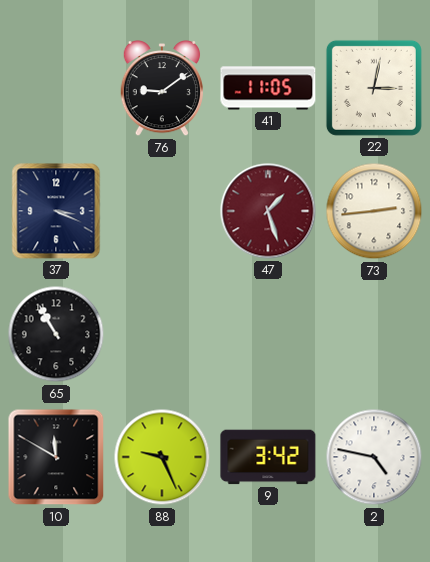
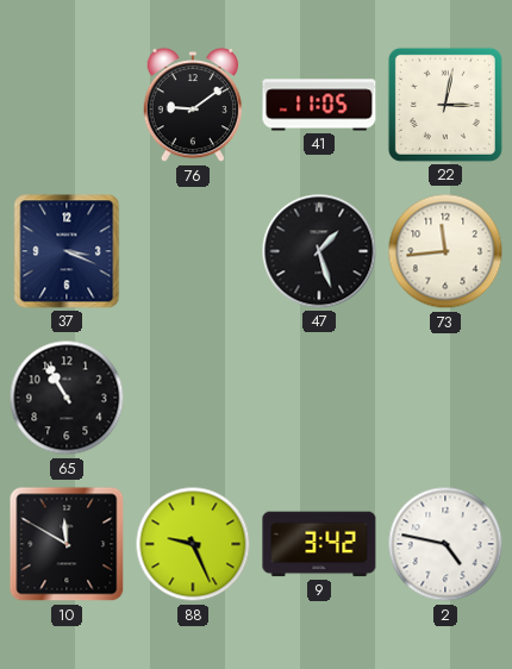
47 dial: burgundy -> black (319, 251)
73: 2:44 -> 11:44 (445, 251)
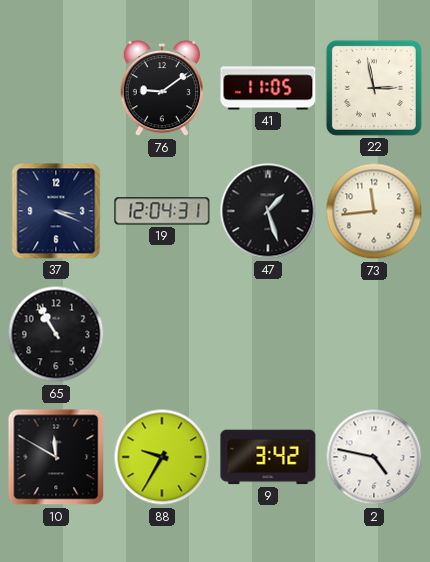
22: 3:02 -> 2:58 (374, 88)
19: none -> 12:04 (162, 211)
88: 9:26 -> 9:35 (162, 457)
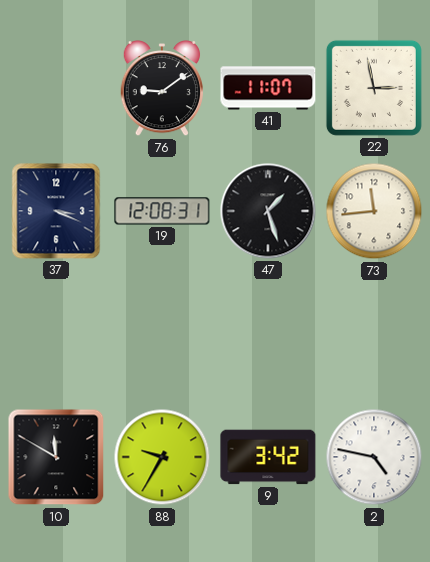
41: 11:05 -> 11:07 (268, 88)
19: 12:04 -> 12:08 (162, 211)
65: 10:55 -> none (56, 334)
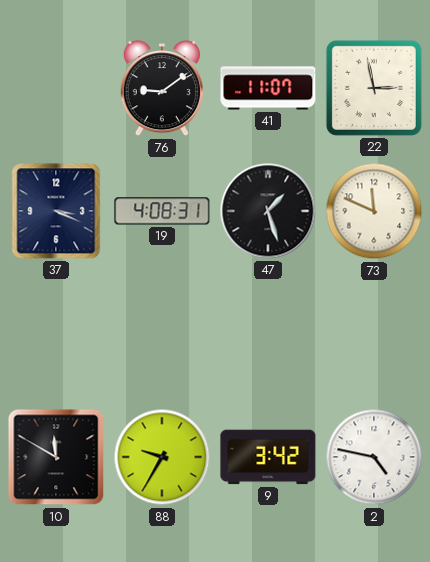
19: 12:08 -> 4:08 (162, 211)
73: 11:44 -> 11:49 (374, 211)
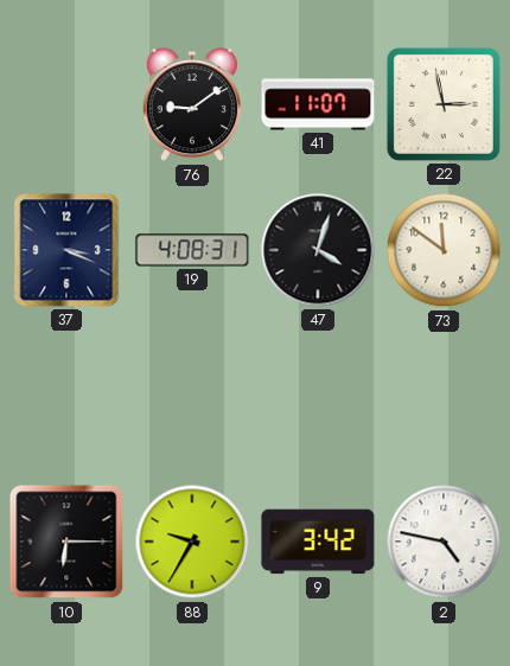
47: 1:27 -> 4:03 (318, 250)
73: 11:49 -> 11:51 (444, 250)
10: 11:50 -> 6:15 (66, 542)
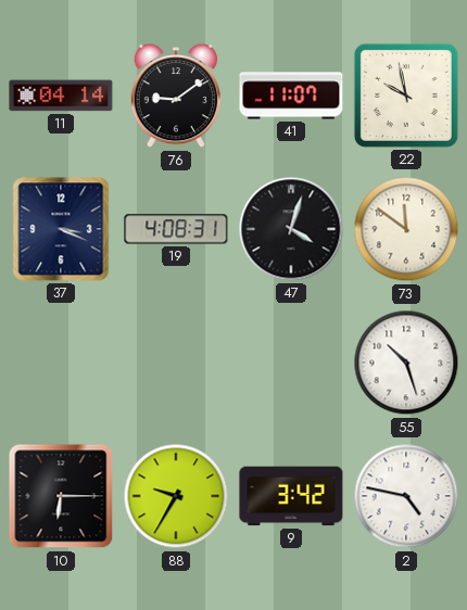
11: none -> 04:14 (61, 96)
22: 2:58 -> 9:58 (406, 96)
55: none -> 10:27 (406, 363)
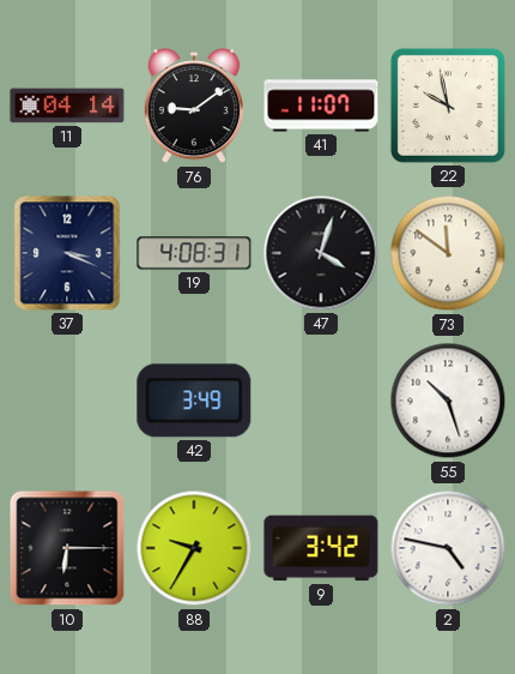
42: none -> 3:49 (194, 401)
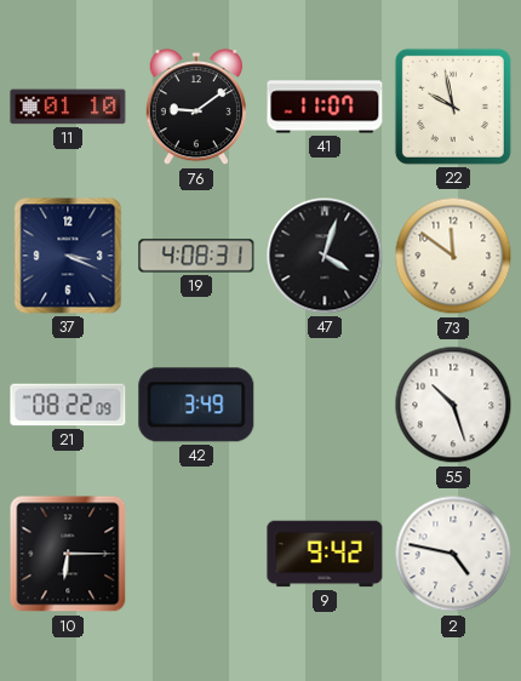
11: 04:14 -> 01:10 (68, 107)
21: none -> 08:22 (68, 405)
88: 9:35 -> none (194, 548)
9: 3:42 -> 9:42 (325, 554)
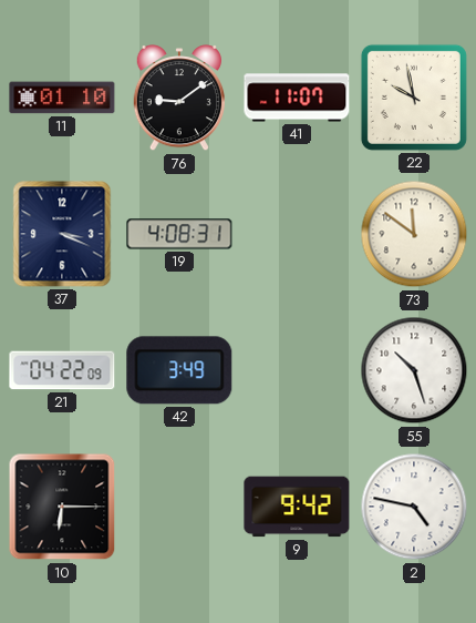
47: 4:03 -> none (325, 256)
21: 08:22 -> 04:22 (62, 370)
